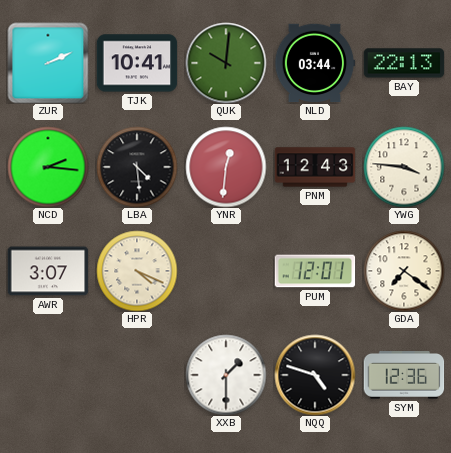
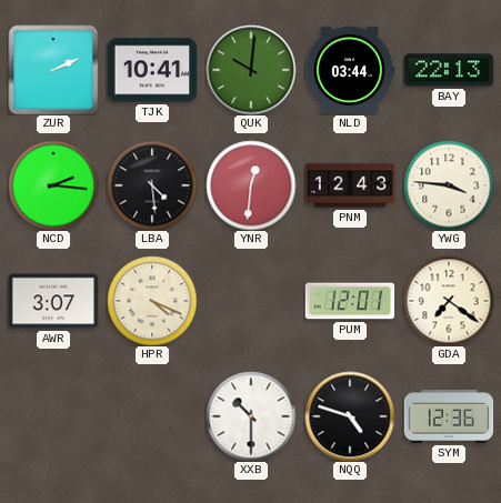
XXB: 1:30 -> 10:30 (251, 416)
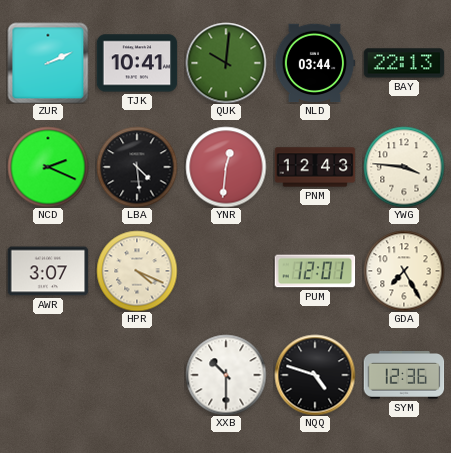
NCD: 2:16 -> 2:19 (48, 167)
GDA: 7:21 -> 7:25 (404, 271)
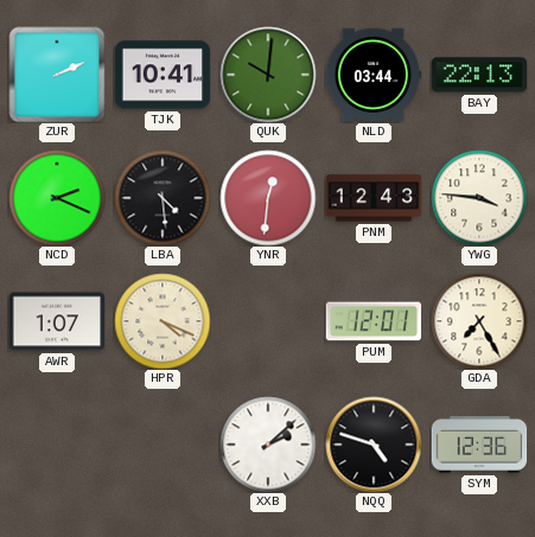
AWR: 3:07 -> 1:07 (57, 321)
XXB: 10:30 -> 2:08 (268, 445)
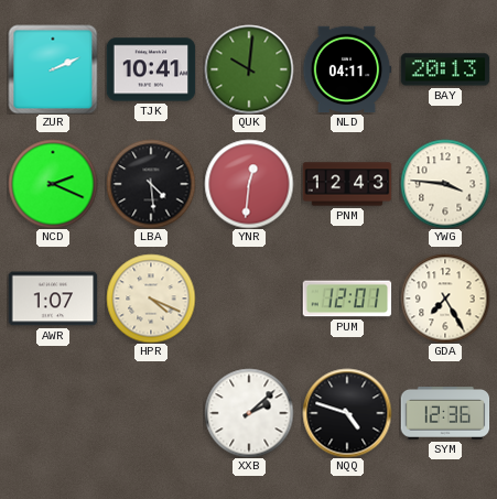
NLD: 03:44 -> 04:11 (347, 69)
BAY: 22:13 -> 20:13 (445, 69)
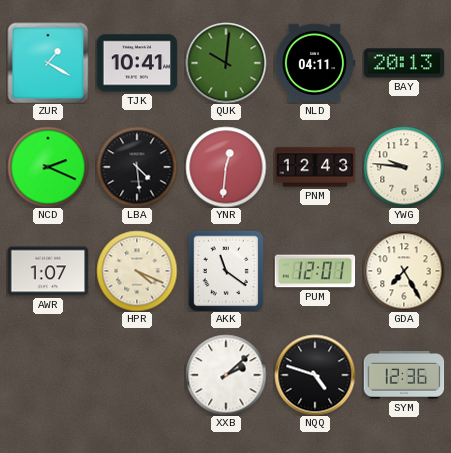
ZUR: 2:11 -> 1:20 (48, 63)
YWG: 3:46 -> 9:46 (404, 167)
AKK: none -> 11:21 (226, 271)
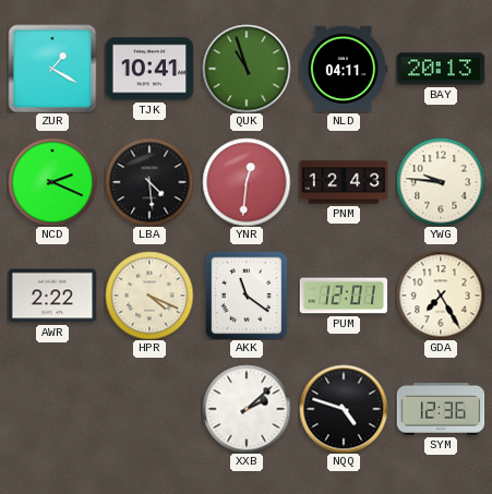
QUK: 10:01 -> 10:57 (247, 69)
AWR: 1:07 -> 2:22 (52, 296)
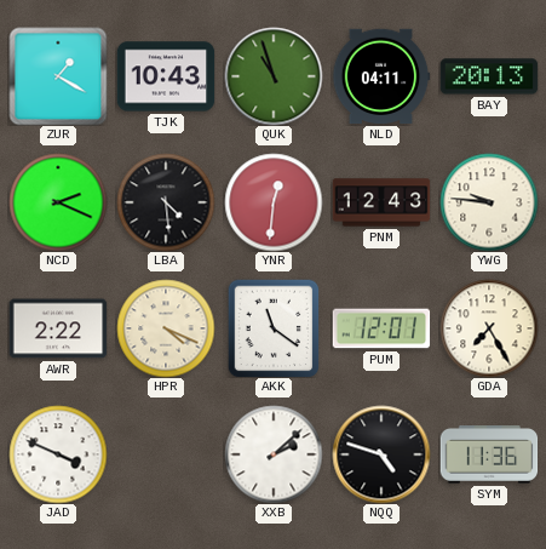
TJK: 10:41 -> 10:43 (166, 76)
JAD: none -> 3:49 (58, 454)
SYM: 12:36 -> 11:36 (489, 456)
